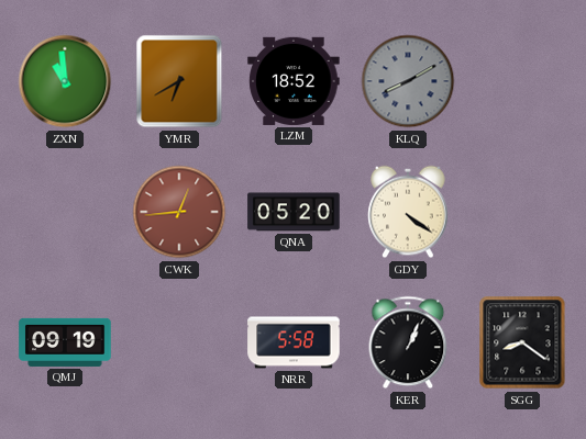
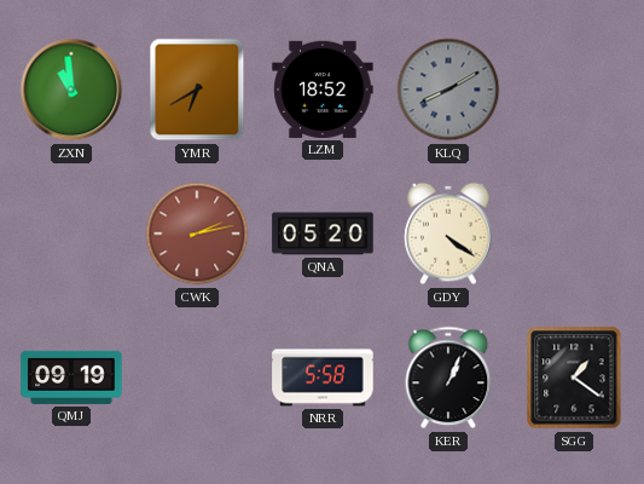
CWK: 12:44 -> 2:13 (197, 234)
SGG: 8:21 -> 1:21 (574, 378)
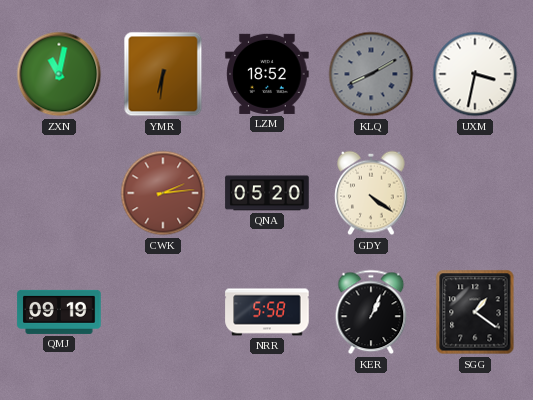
ZXN: 10:59 -> 11:02 (59, 74)
YMR: 6:40 -> 6:31 (163, 74)
UXM: none -> 3:32 (475, 74)
CWK: 2:13 -> 2:14 (163, 193)
